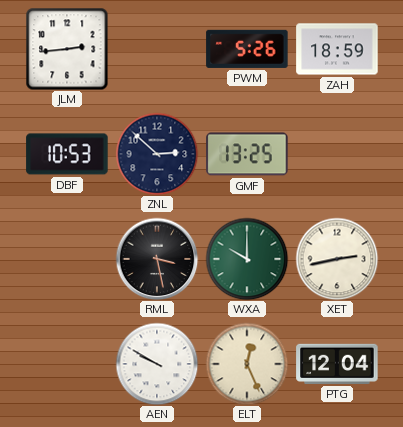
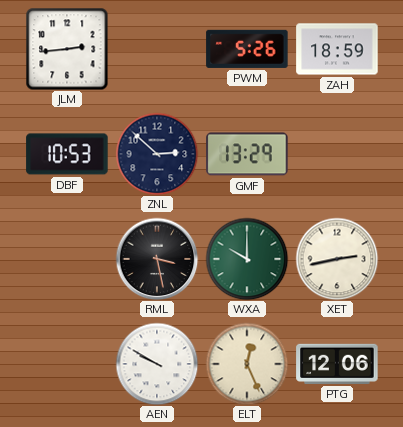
GMF: 13:25 -> 13:29 (247, 154)
PTG: 12:04 -> 12:06 (337, 364)
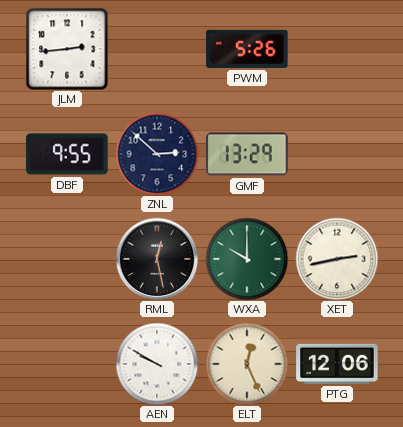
ZAH: 18:59 -> none (337, 49)
DBF: 10:53 -> 9:55 (67, 154)
RML: 3:28 -> 12:28 (157, 259)
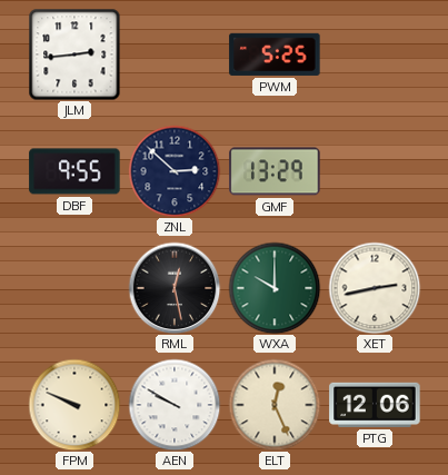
PWM: 5:26 -> 5:25 (275, 55)
FPM: none -> 9:49 (74, 405)
